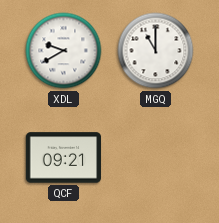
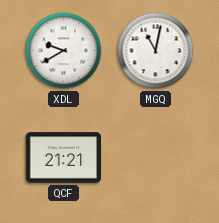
MGQ: 11:00 -> 11:02 (156, 51)
QCF: 09:21 -> 21:21 (64, 158)
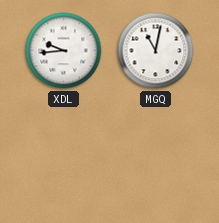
XDL: 9:40 -> 9:44 (64, 51)
QCF: 21:21 -> none (64, 158)
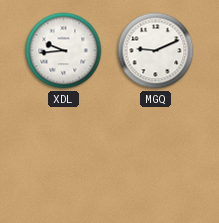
MGQ: 11:02 -> 9:11 (156, 51)
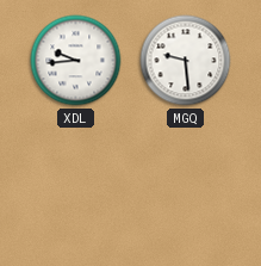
MGQ: 9:11 -> 9:29 (186, 61)
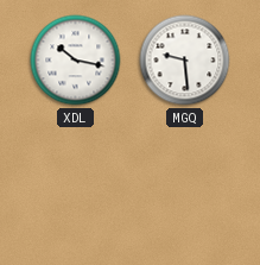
XDL: 9:44 -> 10:17 (76, 61)
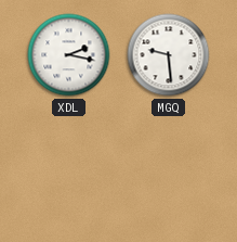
XDL: 10:17 -> 2:17 (69, 55)
